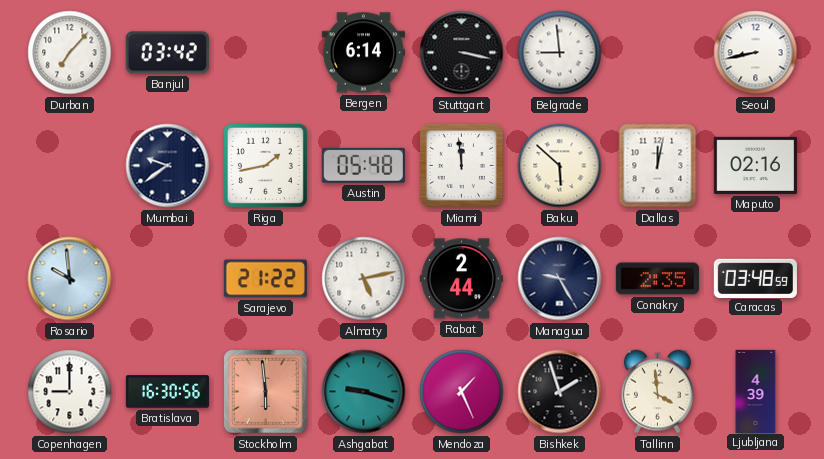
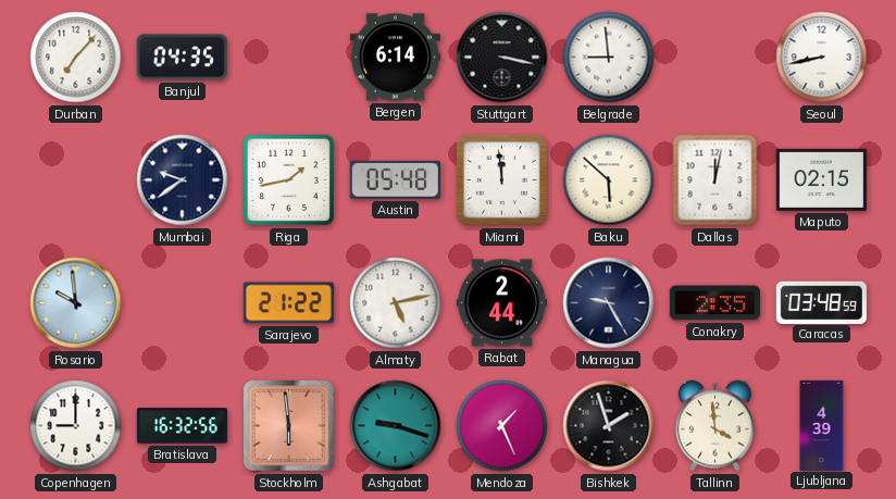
Banjul: 03:42 -> 04:35 (182, 58)
Maputo: 02:16 -> 02:15 (821, 179)
Bratislava: 16:30 -> 16:32 (182, 426)
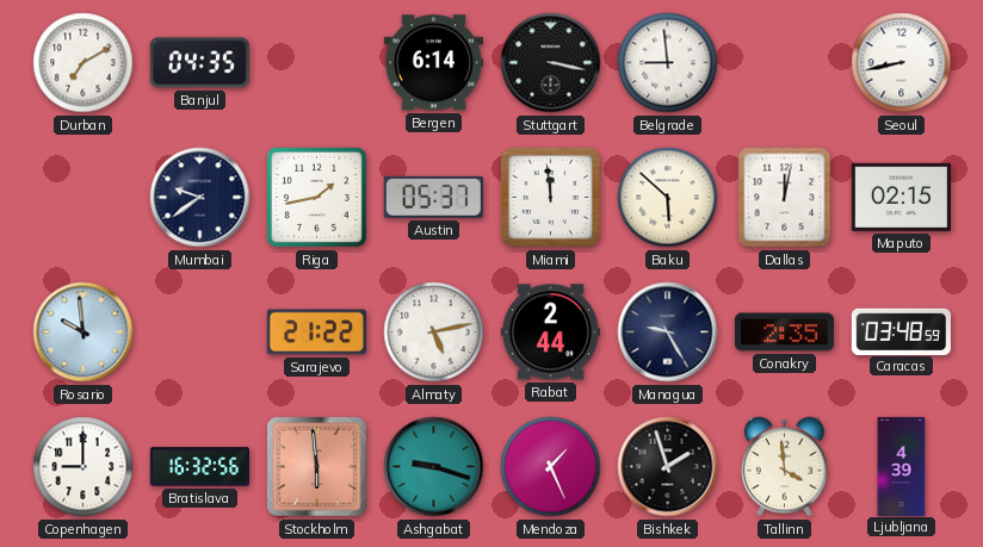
Durban: 7:07 -> 7:10 (84, 63)
Austin: 05:48 -> 05:37 (433, 197)
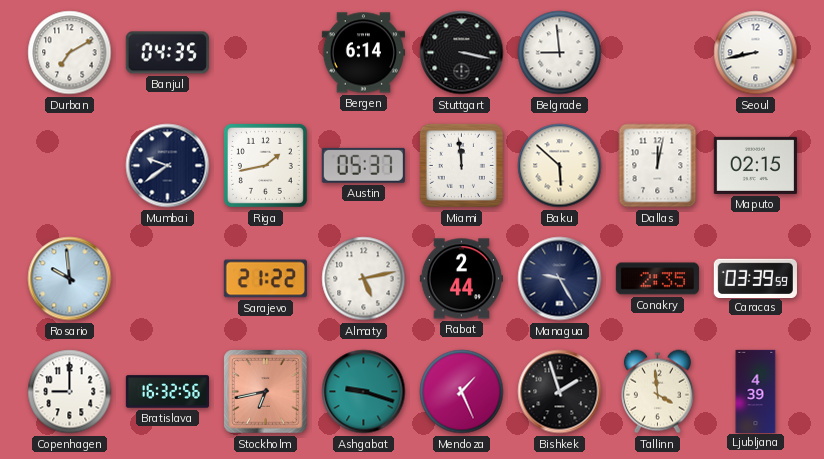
Caracas: 03:48 -> 03:39 (755, 278)
Stockholm: 5:59 -> 6:43 (266, 392)
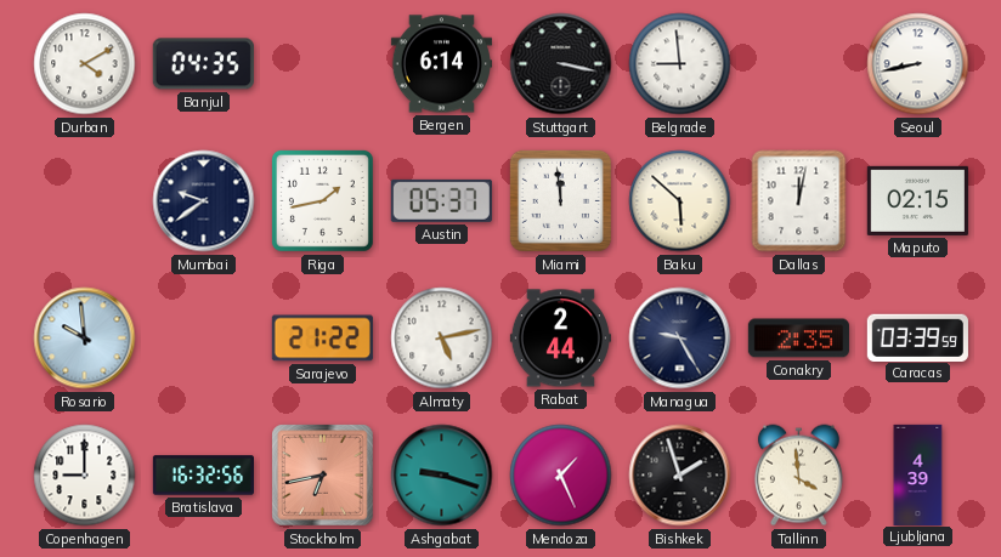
Durban: 7:10 -> 4:10 (85, 64)
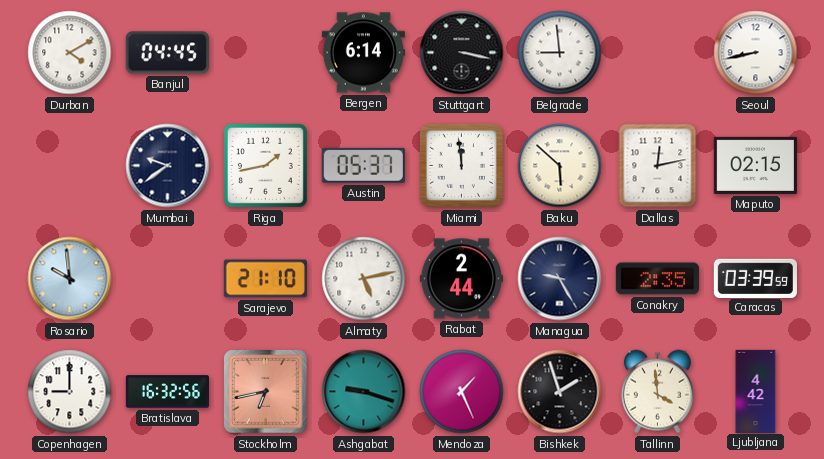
Banjul: 04:35 -> 04:45 (167, 53)
Dallas: 12:02 -> 12:13 (658, 166)
Sarajevo: 21:22 -> 21:10 (265, 279)
Ljubljana: 4:39 -> 4:42 (756, 391)
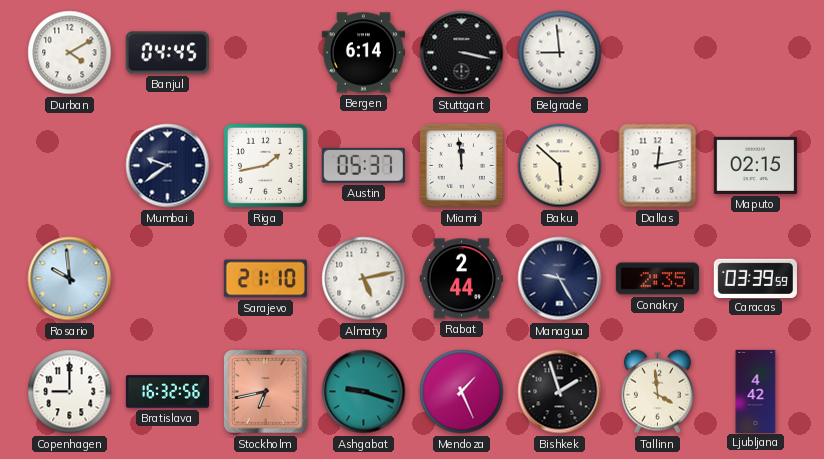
Seoul: 8:43 -> none (756, 53)
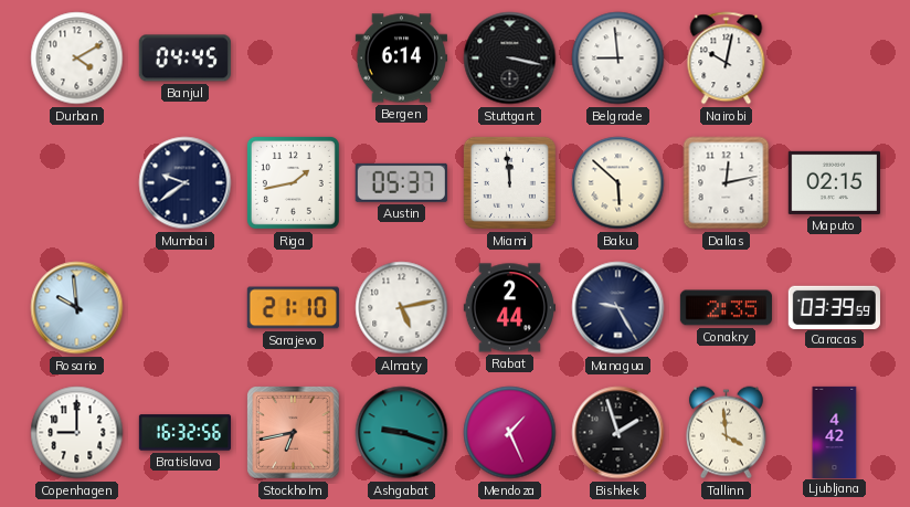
Nairobi: none -> 10:02 (727, 59)
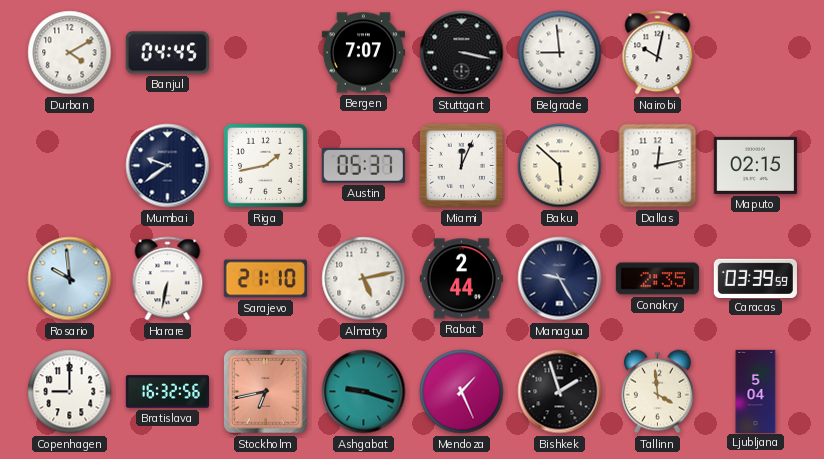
Bergen: 6:14 -> 7:07 (363, 53)
Miami: 11:59 -> 12:04 (461, 165)
Harare: none -> 6:32 (168, 279)
Ljubljana: 4:42 -> 5:04 (756, 391)
